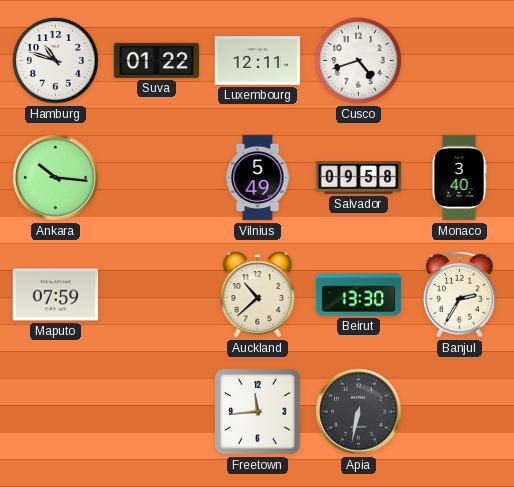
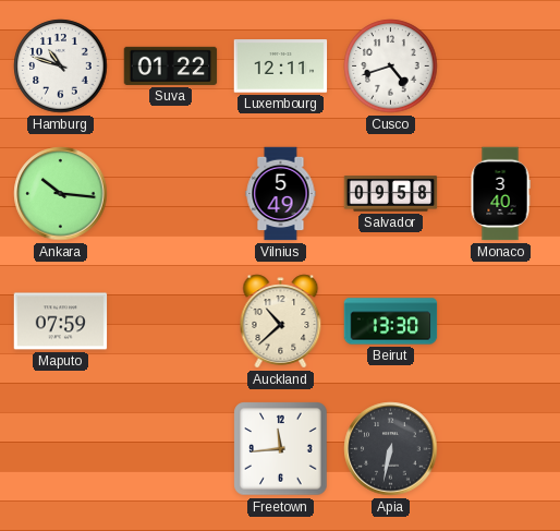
Banjul: 2:35 -> none (460, 294)
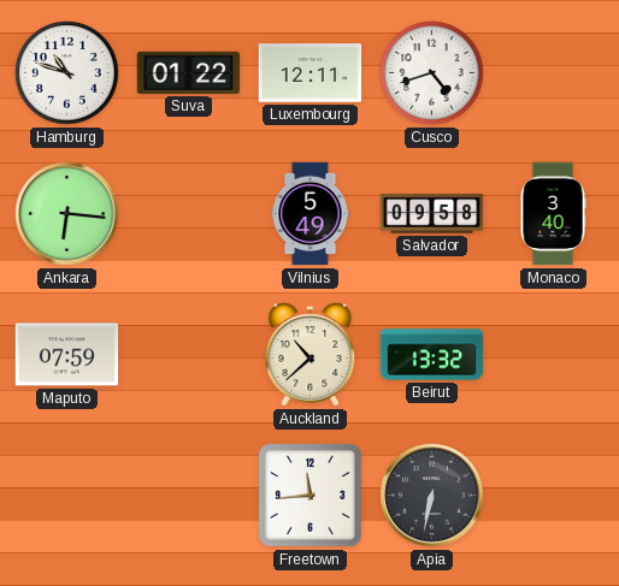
Ankara: 10:16 -> 6:16 (67, 214)
Beirut: 13:30 -> 13:32 (432, 355)
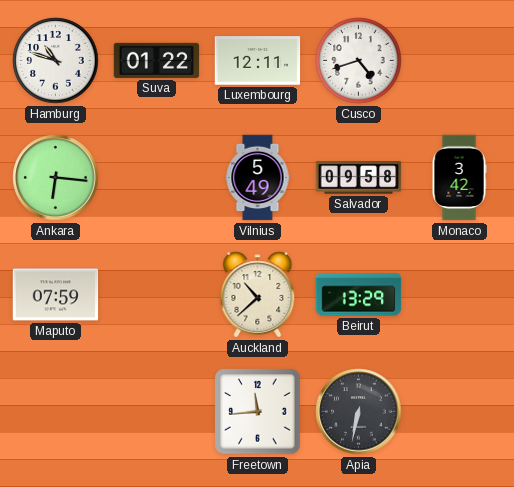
Monaco: 3:40 -> 3:42 (459, 178)
Beirut: 13:32 -> 13:29 (359, 295)
